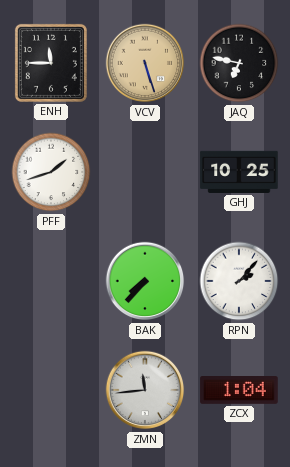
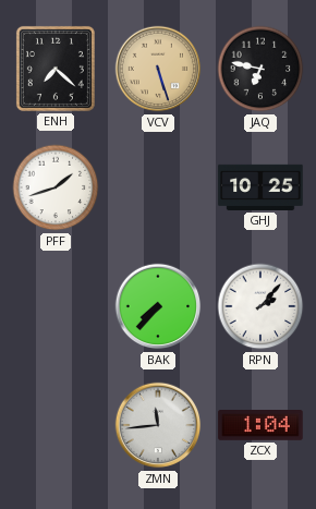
ENH: 11:45 -> 7:22 (56, 69)
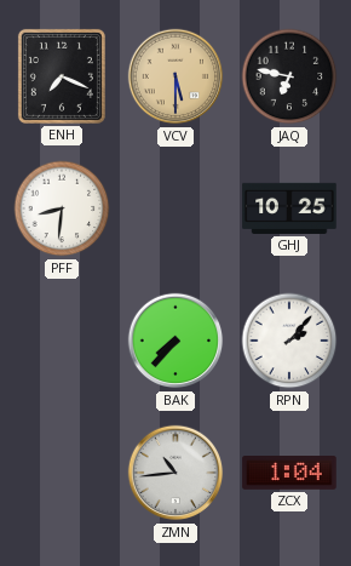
ENH: 7:22 -> 7:19 (62, 76)
VCV: 5:27 -> 5:30 (175, 76)
PFF: 1:42 -> 8:31 (62, 208)
ZMN: 11:44 -> 10:44 (175, 473)
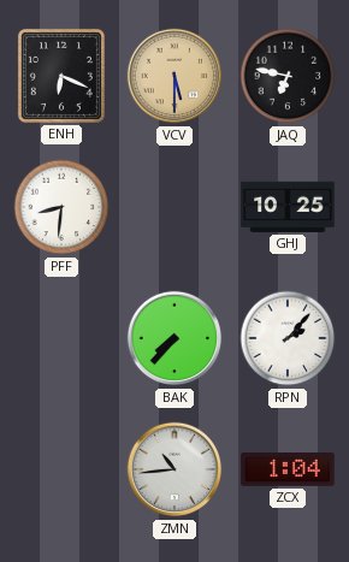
ENH: 7:19 -> 6:19 (61, 76)
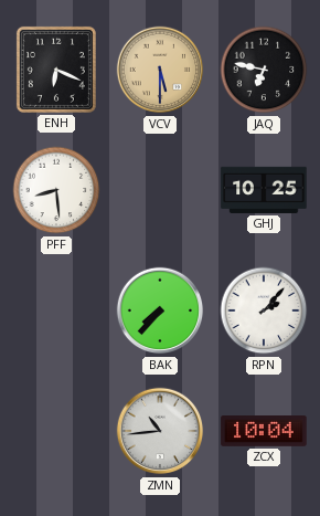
PFF: 8:31 -> 8:29 (56, 190)
ZCX: 1:04 -> 10:04 (264, 432)
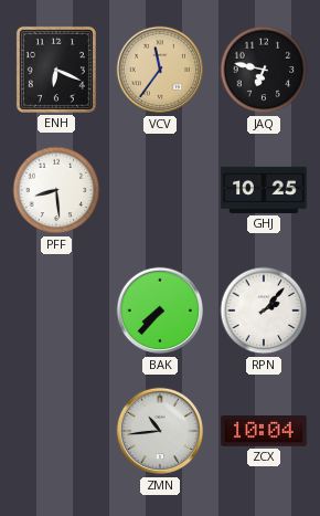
VCV: 5:30 -> 11:36 (160, 70)
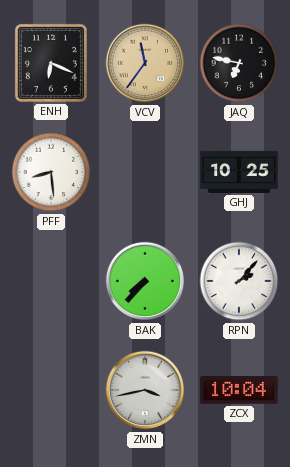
ZMN: 10:44 -> 3:43 (145, 390)
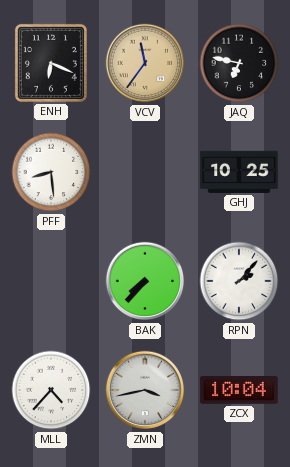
MLL: none -> 4:37 (51, 390)
